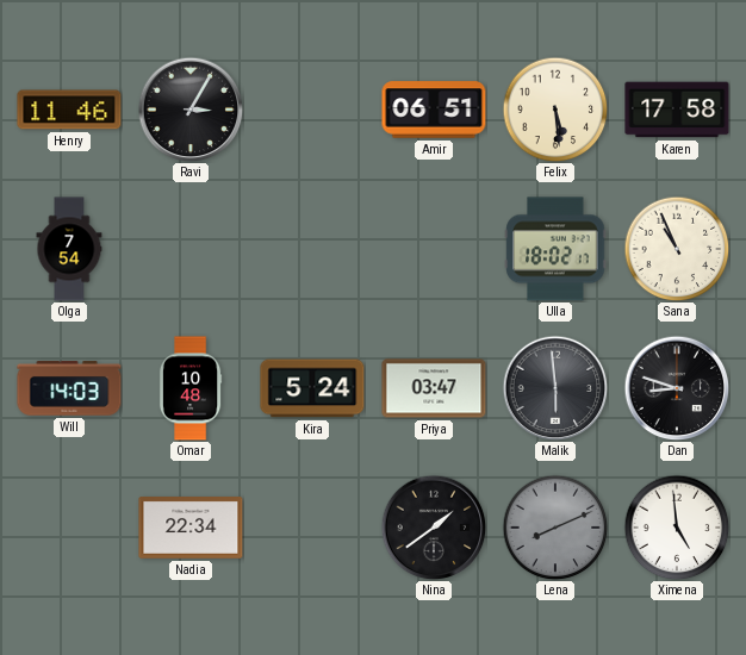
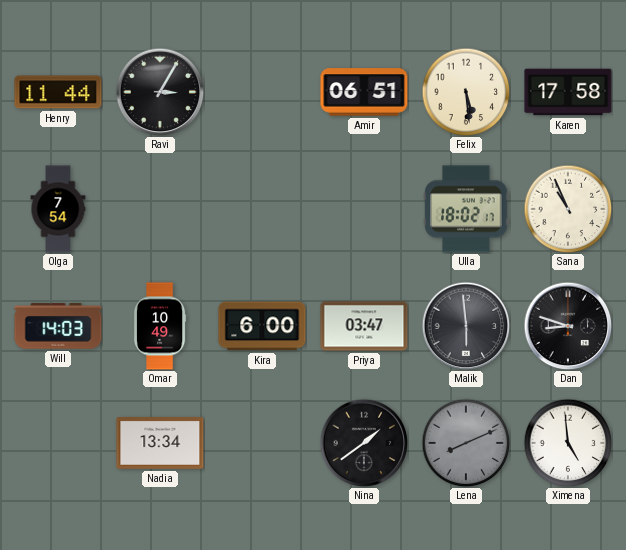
Henry: 11:46 -> 11:44 (58, 92)
Omar: 10:48 -> 10:49 (160, 326)
Kira: 5:24 -> 6:00 (262, 326)
Nadia: 22:34 -> 13:34 (160, 444)
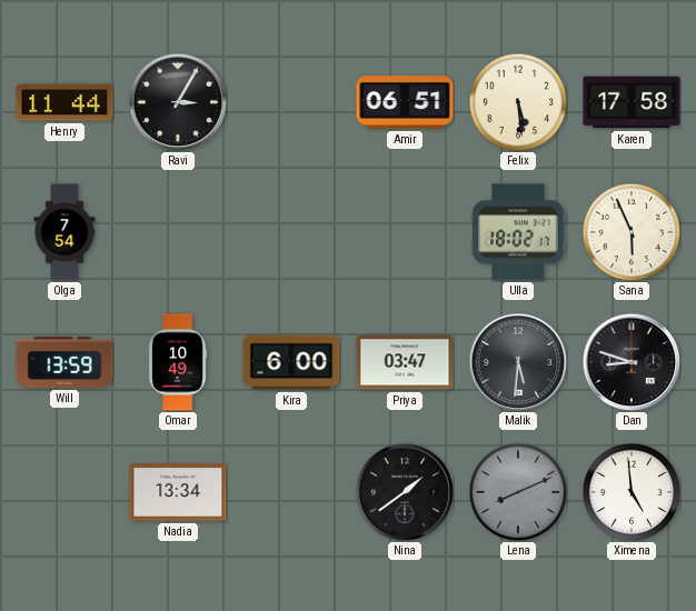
Sana: 10:56 -> 5:56 (632, 232)
Will: 14:03 -> 13:59 (64, 362)
Malik: 5:59 -> 5:31 (518, 362)
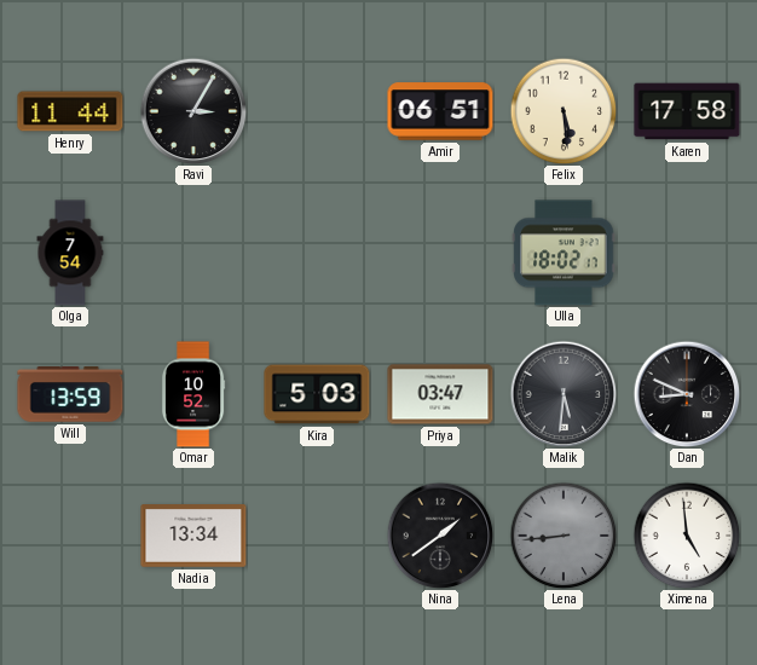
Sana: 5:56 -> none (632, 232)
Omar: 10:49 -> 10:52 (193, 394)
Kira: 6:00 -> 5:03 (317, 394)
Dan: 8:48 -> 8:49 (687, 394)
Lena: 8:11 -> 8:44 (564, 536)
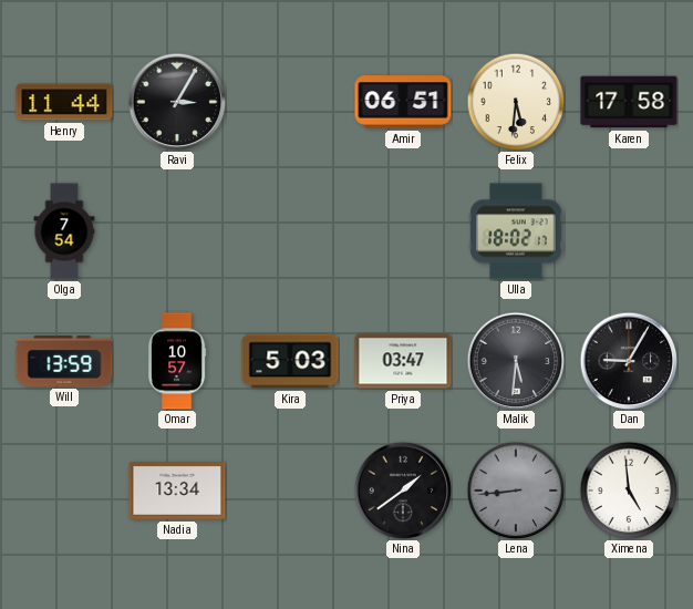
Felix: 5:29 -> 5:31 (516, 102)
Omar: 10:52 -> 10:57 (177, 361)
Dan: 8:49 -> 9:05 (629, 361)
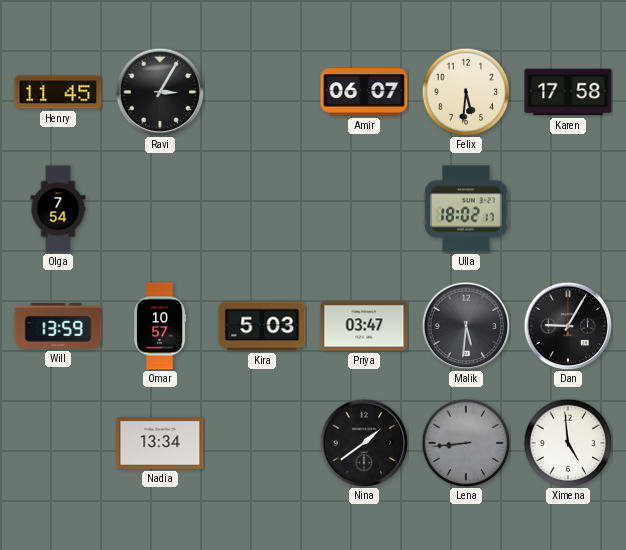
Henry: 11:44 -> 11:45 (58, 92)
Amir: 06:51 -> 06:07 (364, 92)
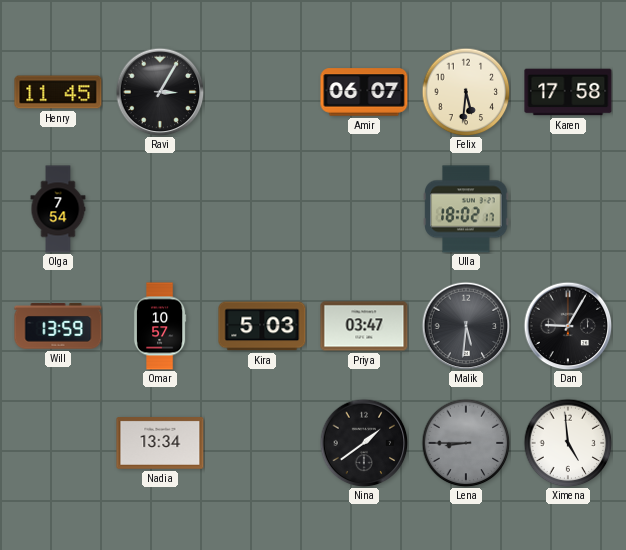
Lena: 8:44 -> 8:45 (466, 443)
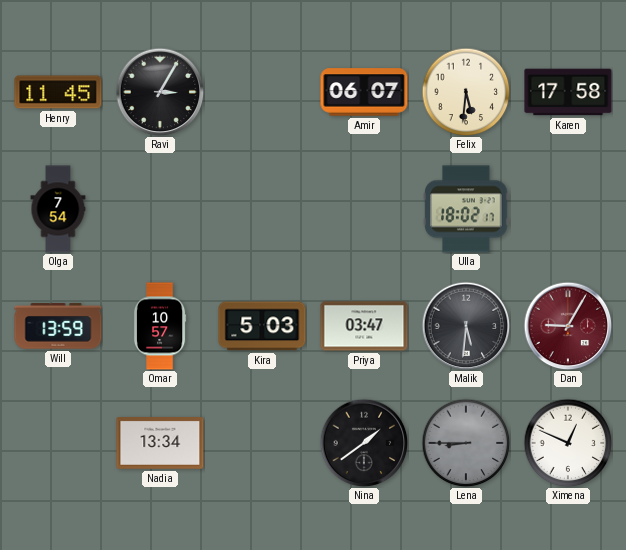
Dan dial: black -> burgundy (568, 326)
Ximena: 4:59 -> 12:49 (568, 443)
